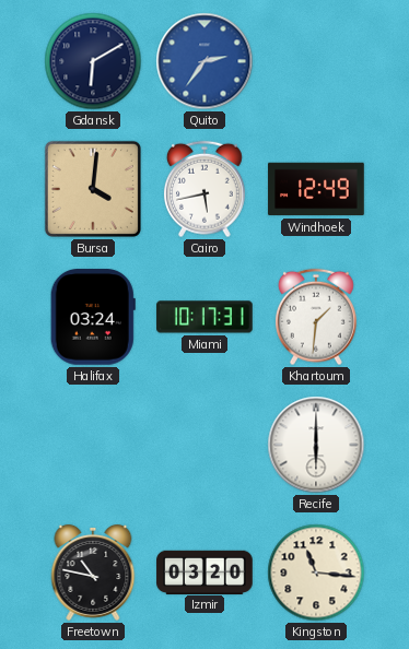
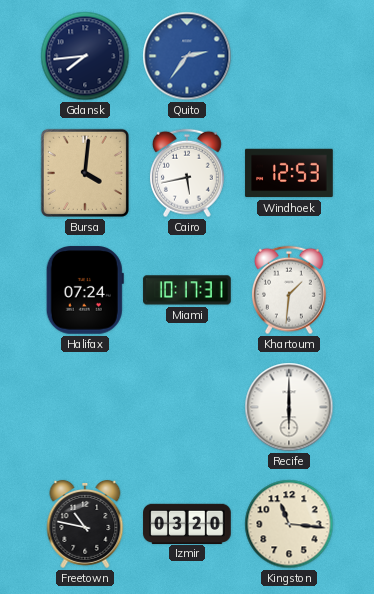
Gdansk: 6:10 -> 7:44 (85, 56)
Windhoek: 12:49 -> 12:53 (289, 173)
Halifax: 03:24 -> 07:24 (85, 290)
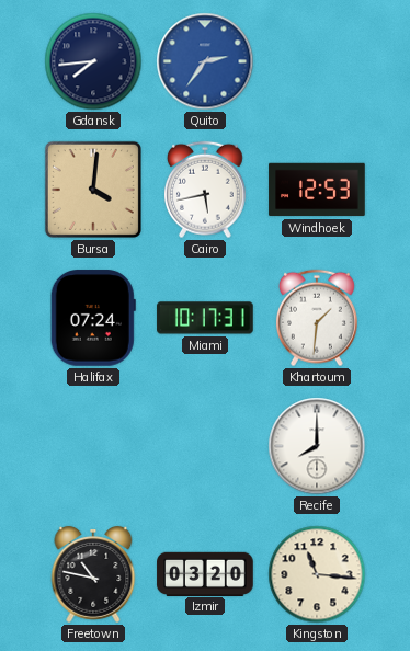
Recife: 6:00 -> 8:00 (317, 446)
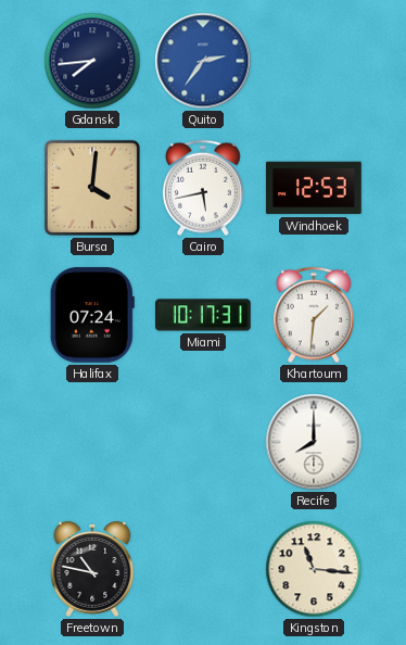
Izmir: 03:20 -> none (205, 573)
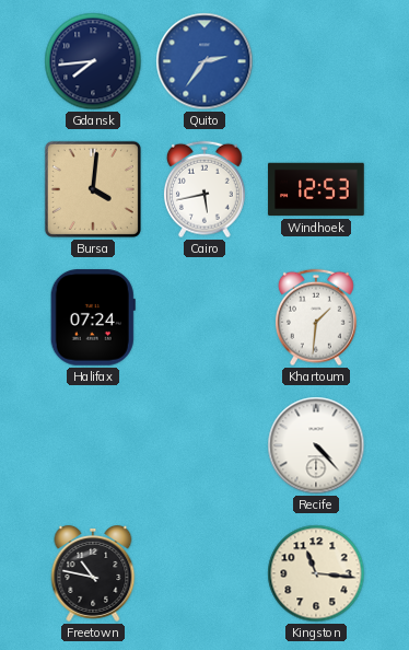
Miami: 10:17 -> none (203, 315)
Recife: 8:00 -> 4:23 (316, 445)
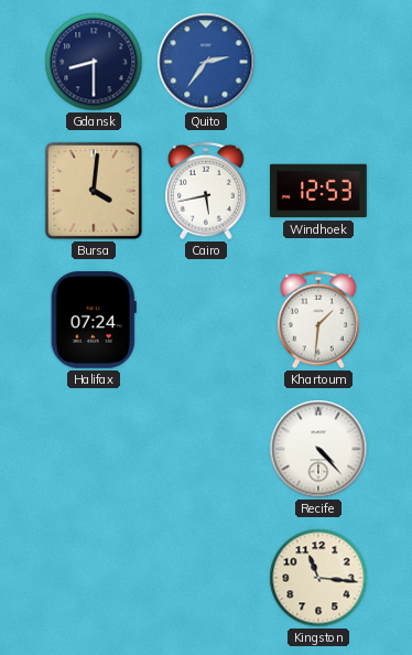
Gdansk: 7:44 -> 8:30 (94, 62)
Freetown: 10:47 -> none (93, 573)
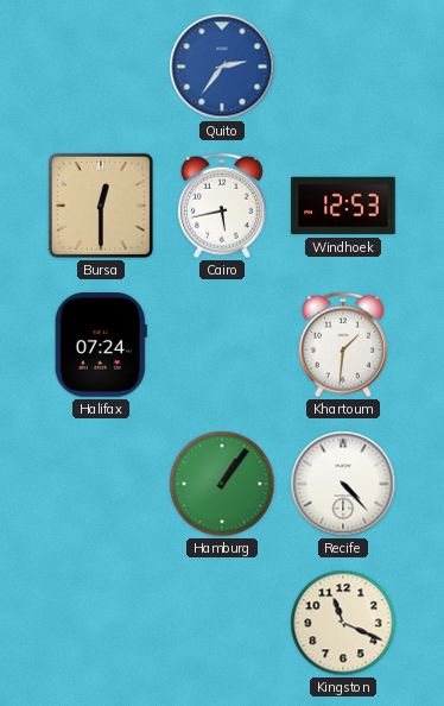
Gdansk: 8:30 -> none (94, 62)
Bursa: 4:01 -> 12:30 (101, 206)
Hamburg: none -> 1:06 (222, 484)
Kingston: 11:16 -> 11:19 (343, 623)
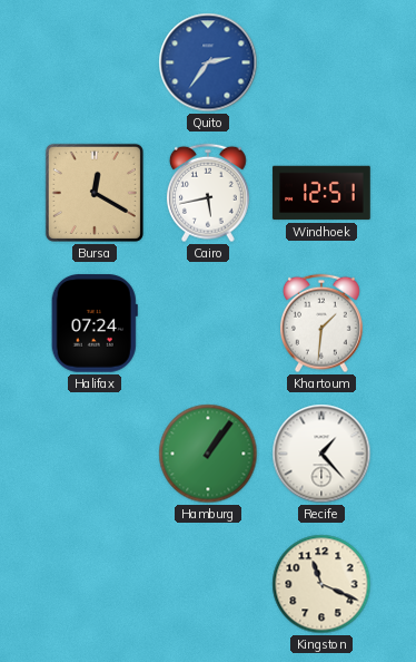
Bursa: 12:30 -> 12:20 (95, 193)
Windhoek: 12:53 -> 12:51 (321, 193)
Recife: 4:23 -> 1:23 (321, 454)
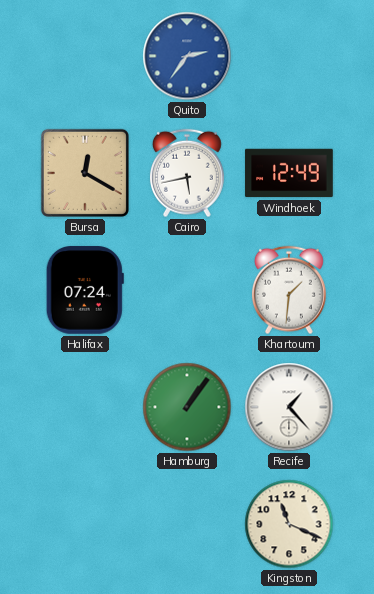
Windhoek: 12:51 -> 12:49 (289, 173)
